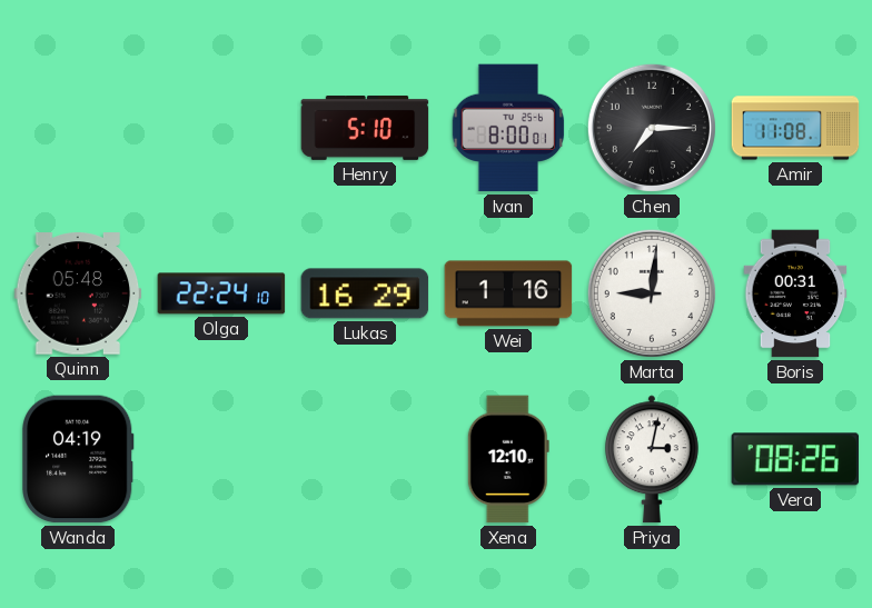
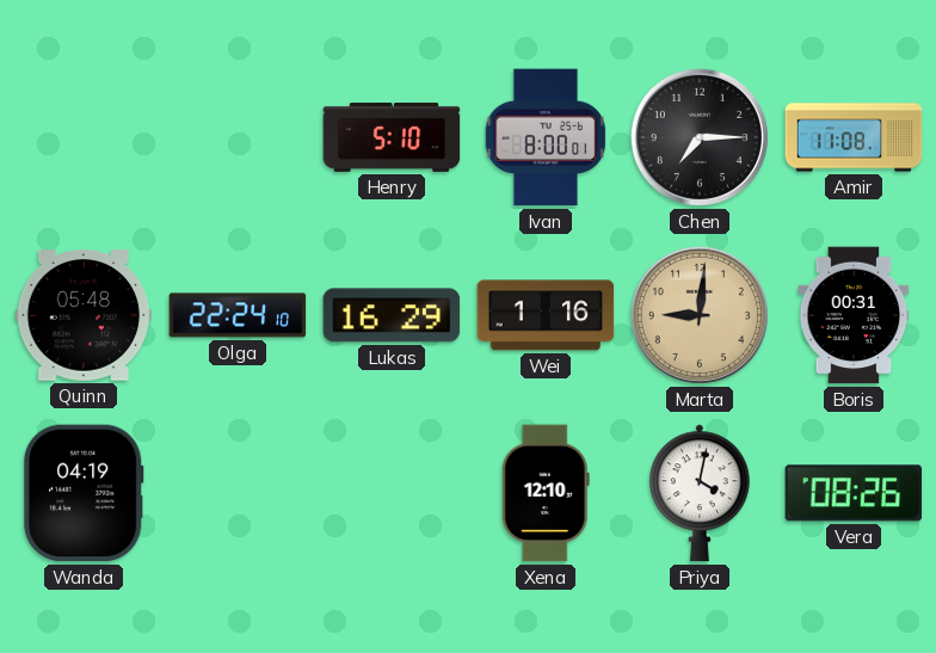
Marta dial: white -> champagne (700, 315)
Priya: 3:02 -> 4:02 (700, 493)
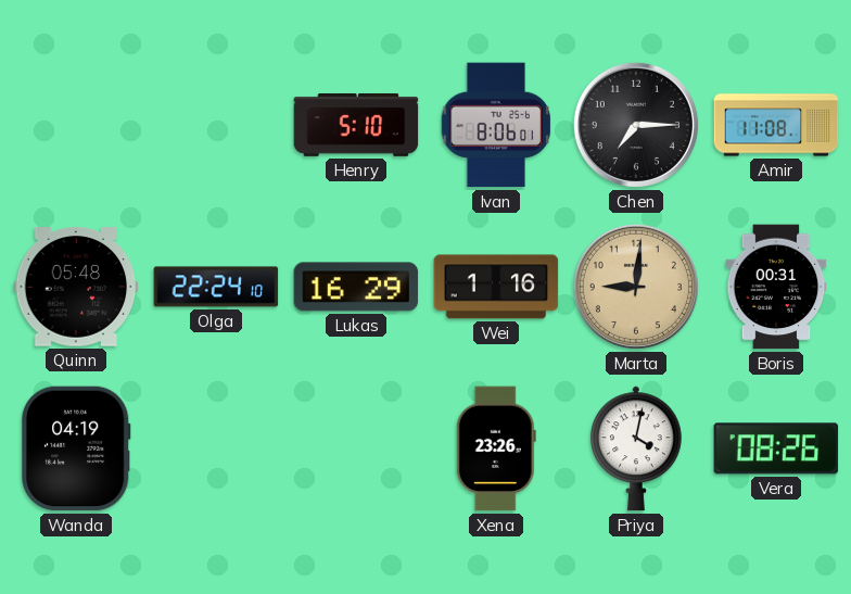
Ivan: 8:00 -> 8:06 (496, 125)
Xena: 12:10 -> 23:26 (496, 448)
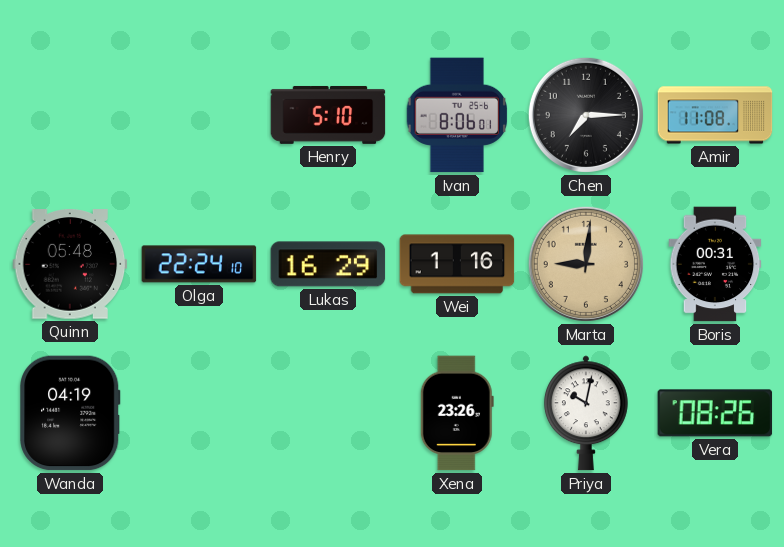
Priya: 4:02 -> 10:02 (586, 413)
